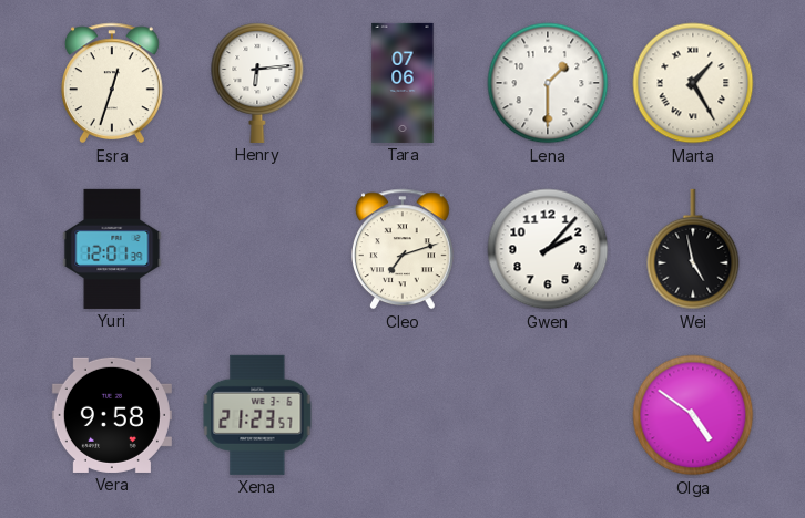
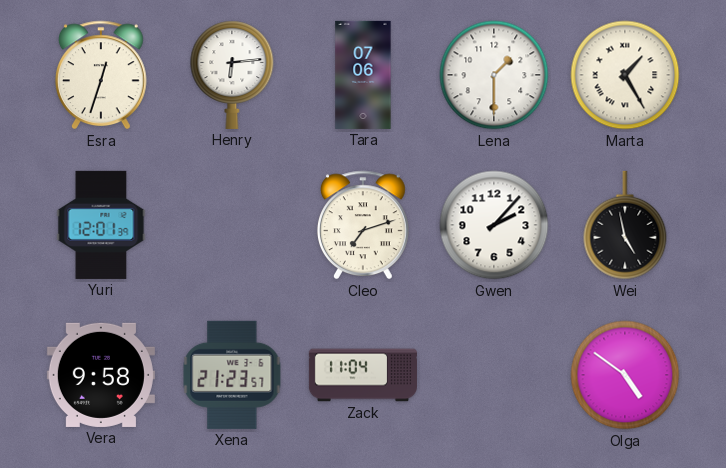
Zack: none -> 11:04 (363, 375)
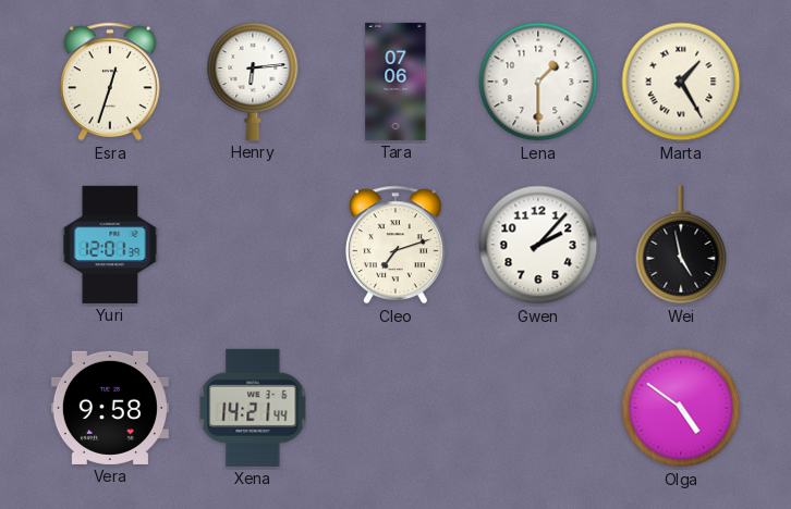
Xena: 21:23 -> 14:21 (253, 408)
Zack: 11:04 -> none (363, 375)
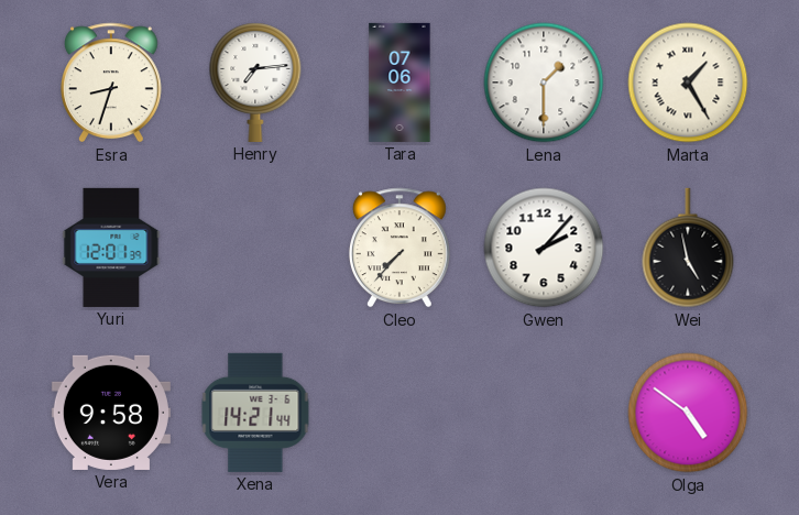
Esra: 12:33 -> 8:33 (111, 83)
Henry: 6:14 -> 7:14 (255, 83)
Cleo: 7:12 -> 7:37 (399, 248)
